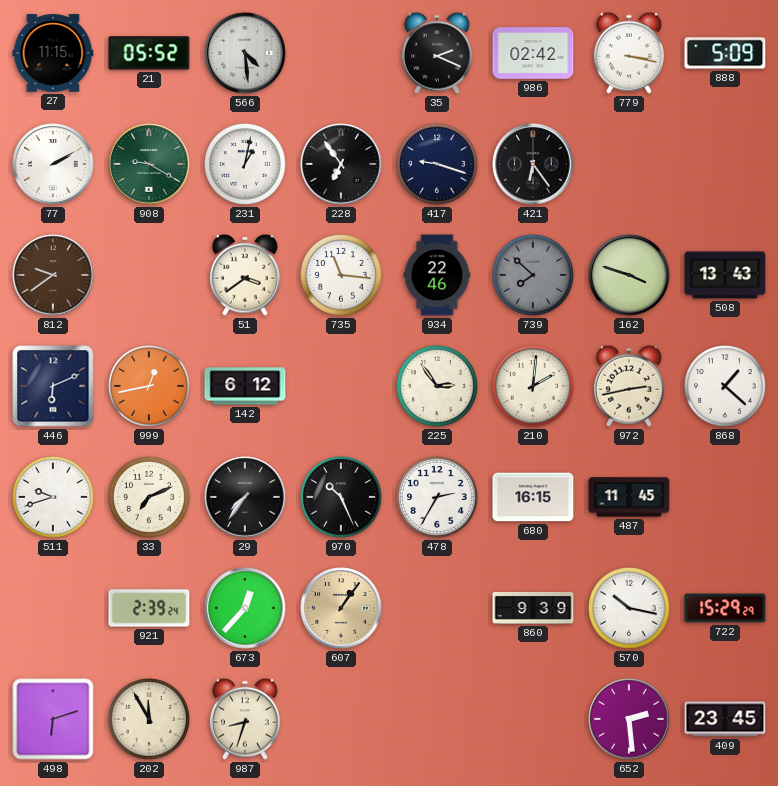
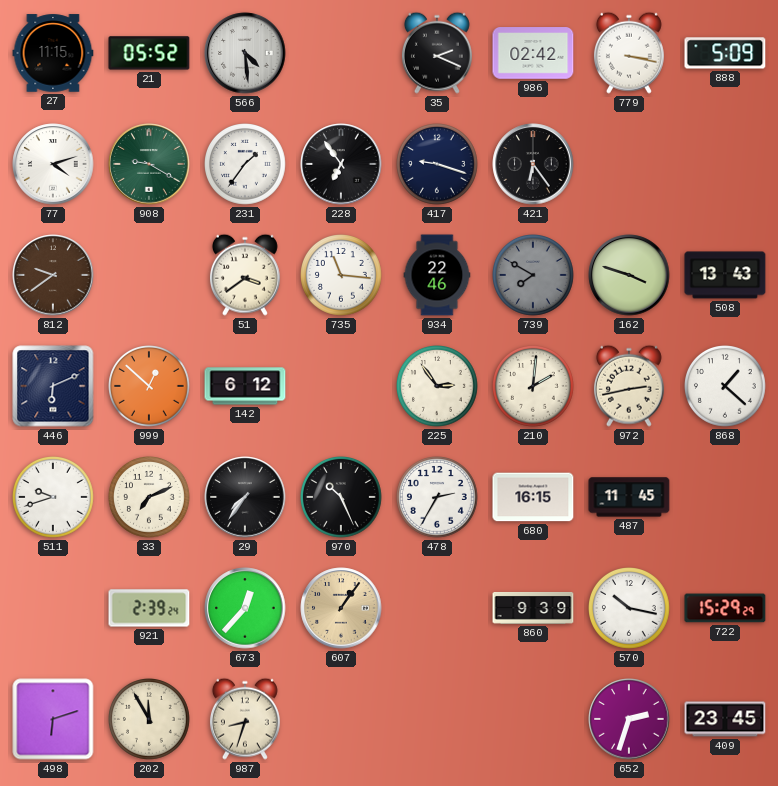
77: 2:10 -> 4:12 (53, 164)
231: 1:02 -> 1:36 (246, 165)
739: 7:52 -> 7:50 (534, 276)
999: 12:43 -> 12:52 (150, 387)
652: 2:29 -> 2:33 (629, 719)
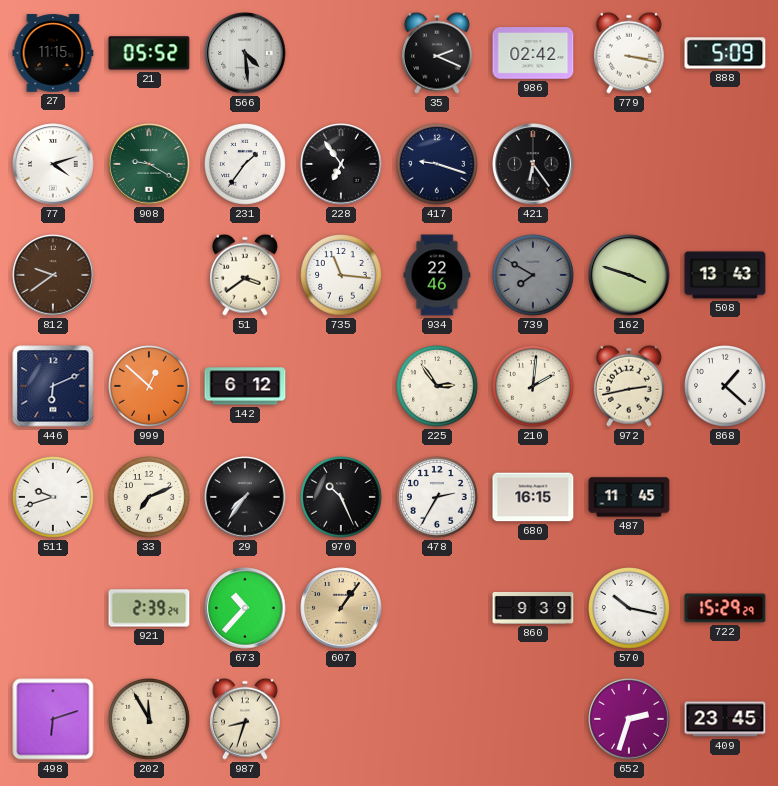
673: 12:37 -> 10:37 (245, 608)
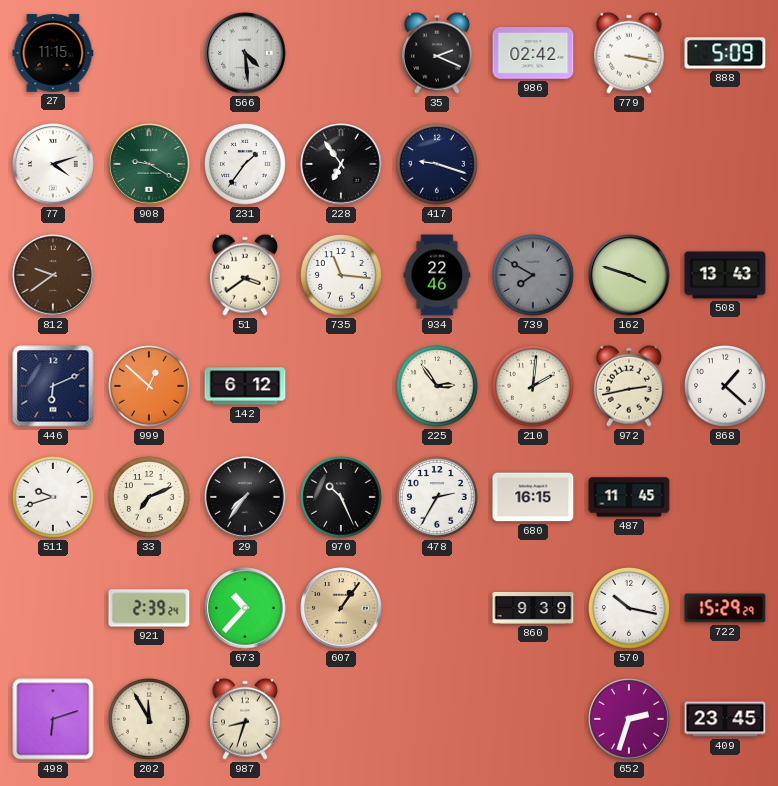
21: 05:52 -> none (149, 53)
421: 6:24 -> none (533, 164)
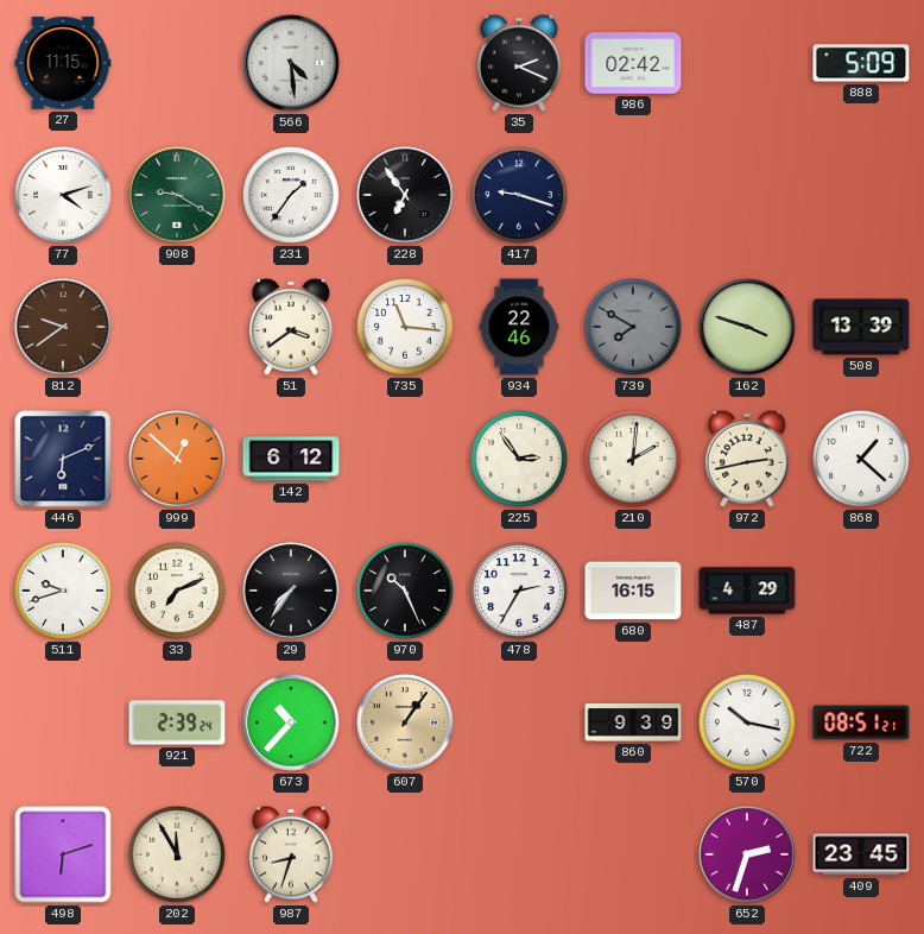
779: 3:17 -> none (629, 53)
508: 13:43 -> 13:39 (861, 327)
487: 11:45 -> 4:29 (747, 591)
722: 15:29 -> 08:51 (861, 722)
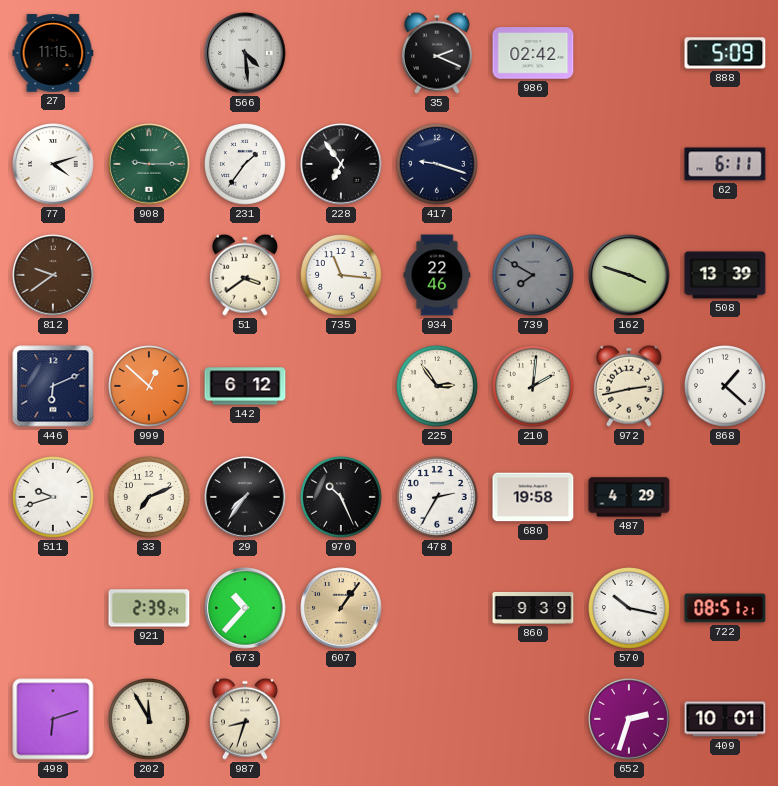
908: 9:20 -> 9:15 (149, 164)
62: none -> 6:11 (725, 164)
680: 16:15 -> 19:58 (533, 497)
409: 23:45 -> 10:01 (725, 719)
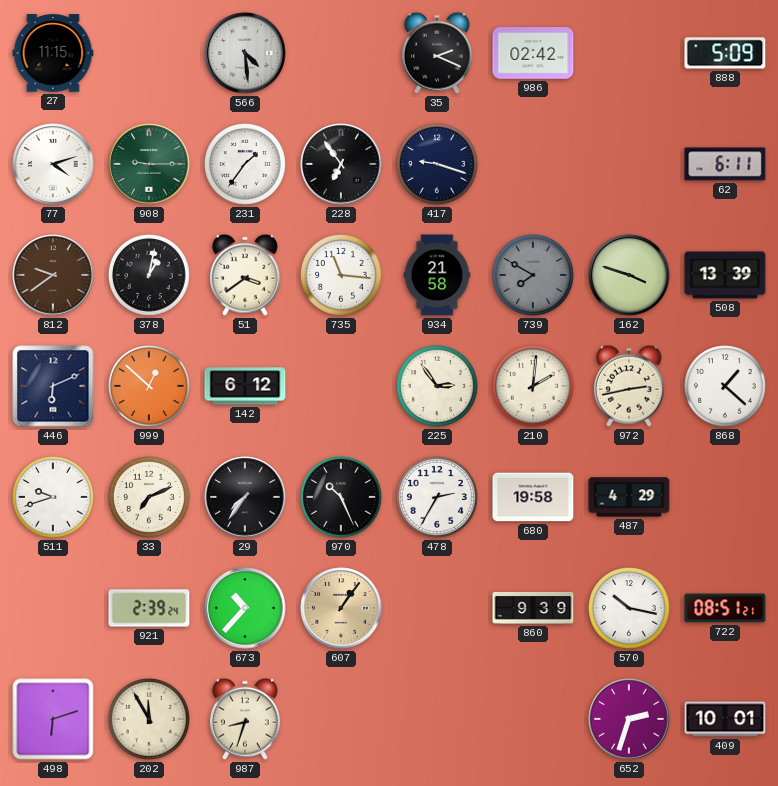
378: none -> 1:02 (150, 276)
934: 22:46 -> 21:58 (437, 275)
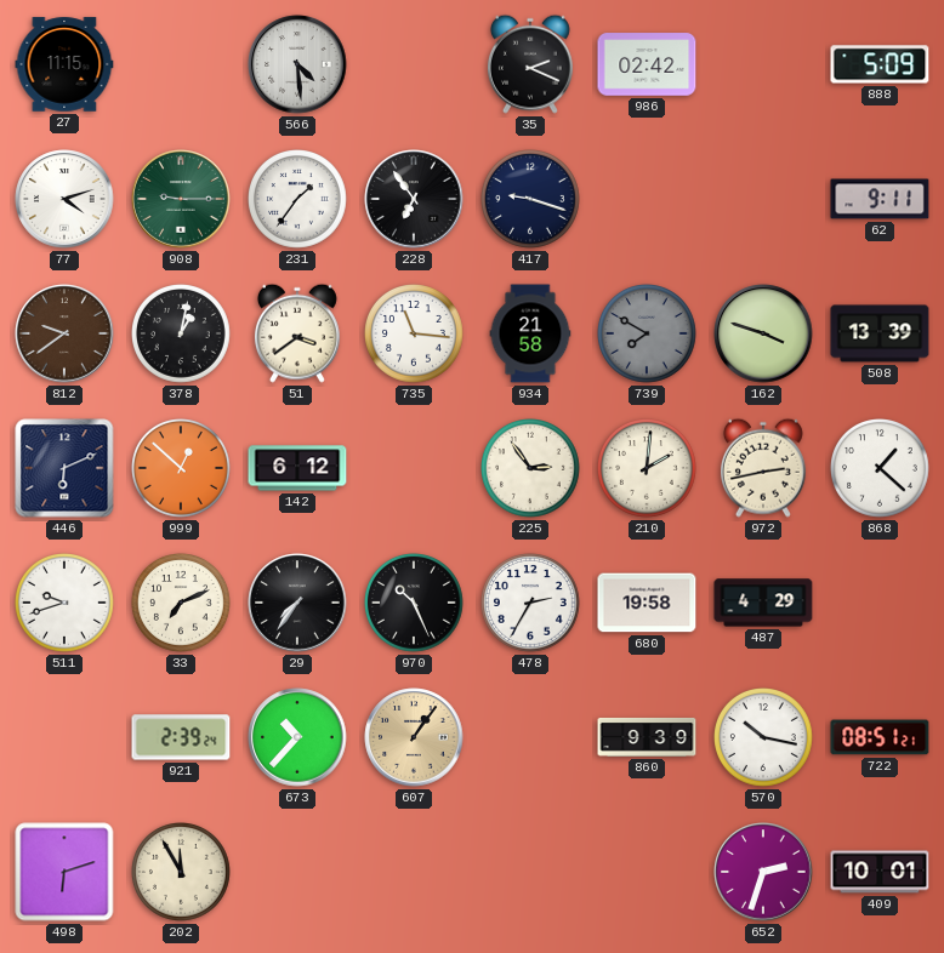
62: 6:11 -> 9:11 (880, 199)
987: 8:33 -> none (245, 719)
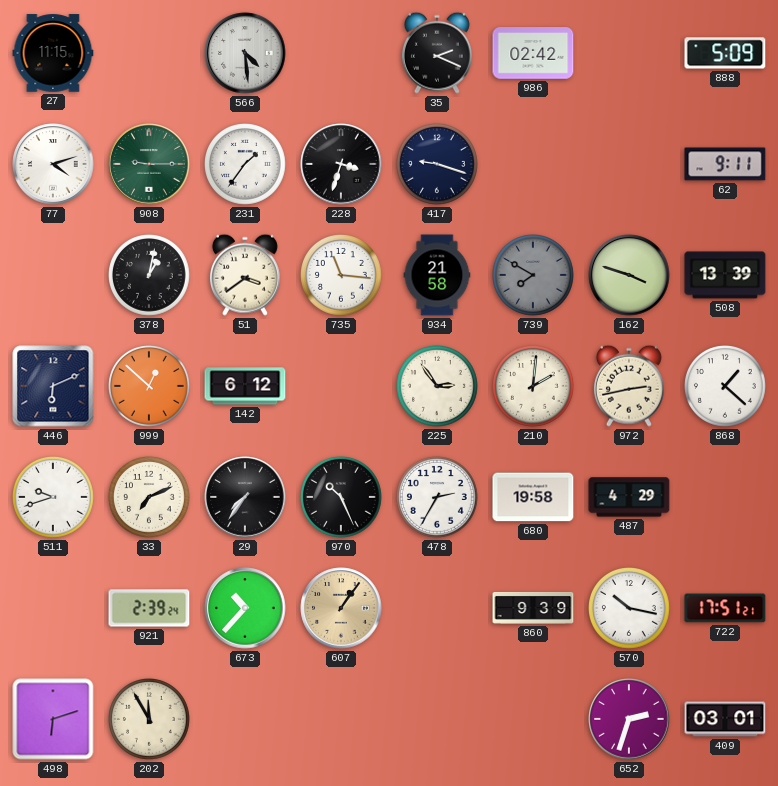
228: 6:54 -> 3:33 (341, 164)
812: 9:39 -> none (64, 333)
722: 08:51 -> 17:51 (725, 608)
409: 10:01 -> 03:01 (725, 719)
